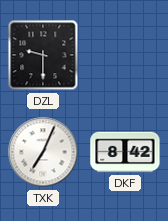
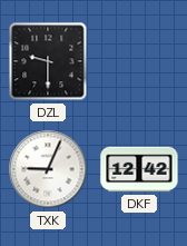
TXK: 7:04 -> 9:04 (48, 169)
DKF: 8:42 -> 12:42 (139, 169)
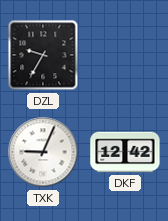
DZL: 9:30 -> 9:35 (43, 55)
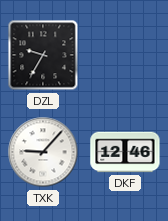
TXK: 9:04 -> 9:07 (43, 152)
DKF: 12:42 -> 12:46 (125, 152)
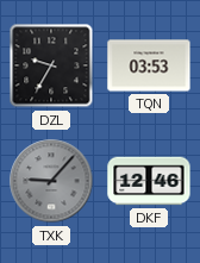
TQN: none -> 03:53 (149, 65)
TXK dial: white -> grey (51, 181)
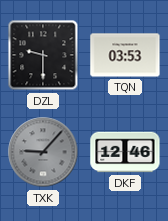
DZL: 9:35 -> 9:30 (43, 55)
